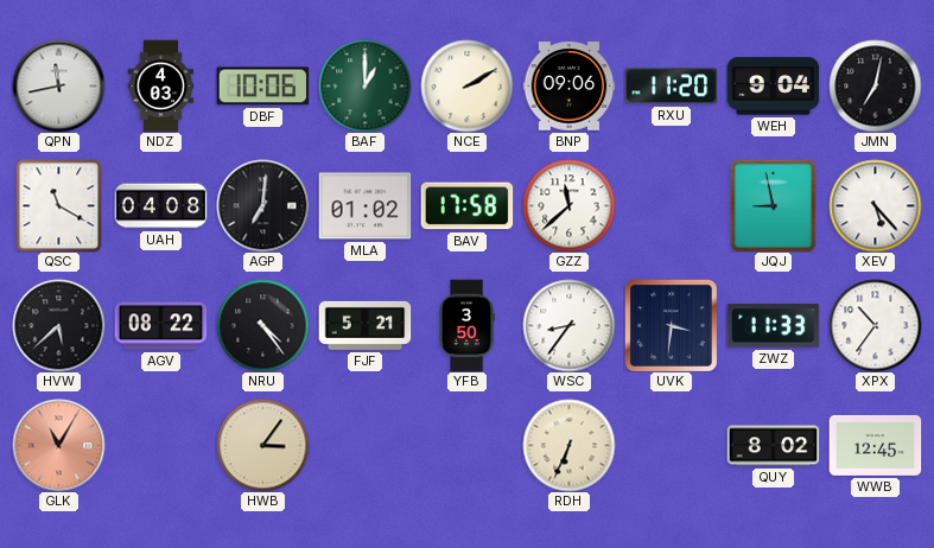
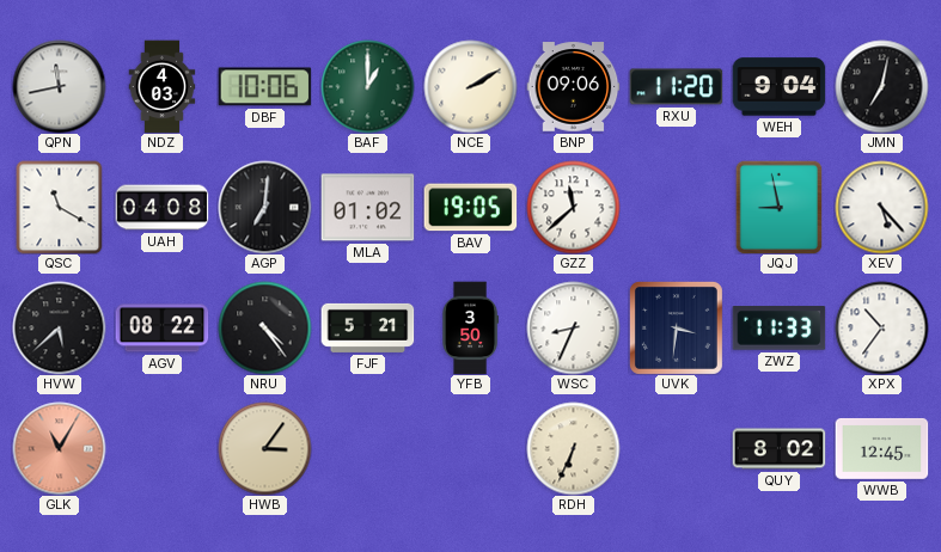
BAV: 17:58 -> 19:05 (470, 208)
WSC: 8:36 -> 8:34 (573, 327)
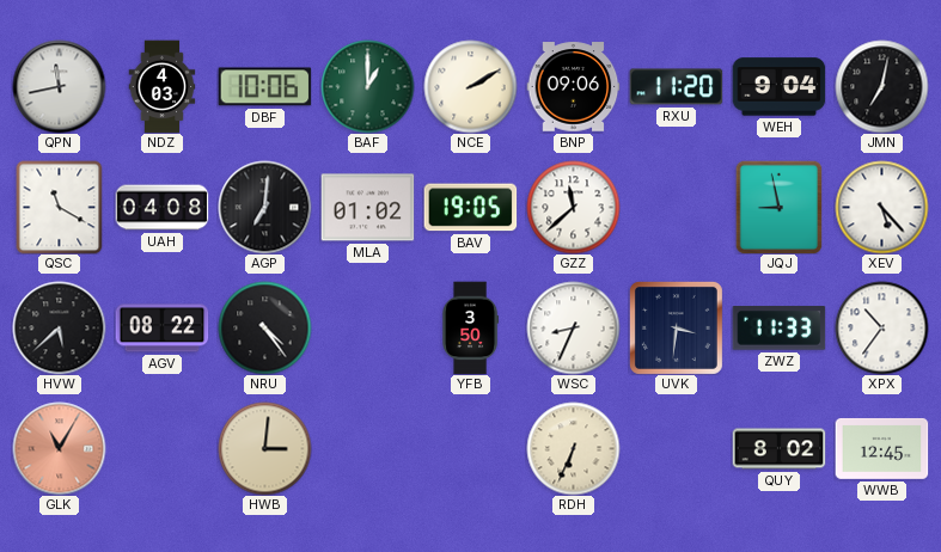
FJF: 5:21 -> none (367, 327)
HWB: 3:06 -> 3:01 (264, 448)
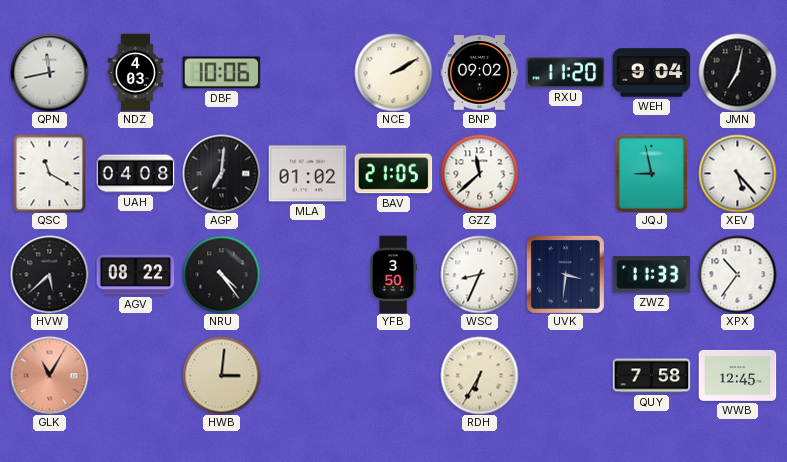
BAF: 1:00 -> none (367, 86)
BNP: 09:06 -> 09:02 (479, 73)
BAV: 19:05 -> 21:05 (393, 174)
RDH: 6:34 -> 6:35 (479, 375)
QUY: 8:02 -> 7:58 (651, 376)
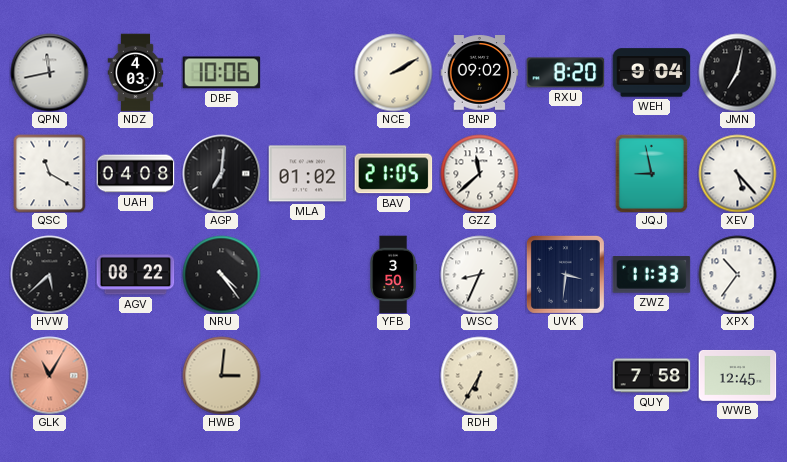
RXU: 11:20 -> 8:20 (565, 73)
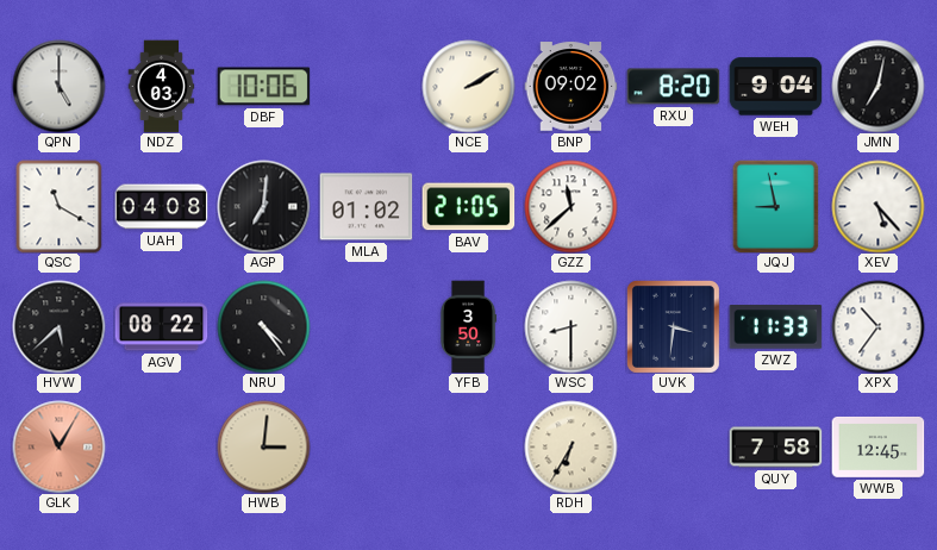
QPN: 11:43 -> 5:00 (58, 86)
WSC: 8:34 -> 8:30 (570, 326)
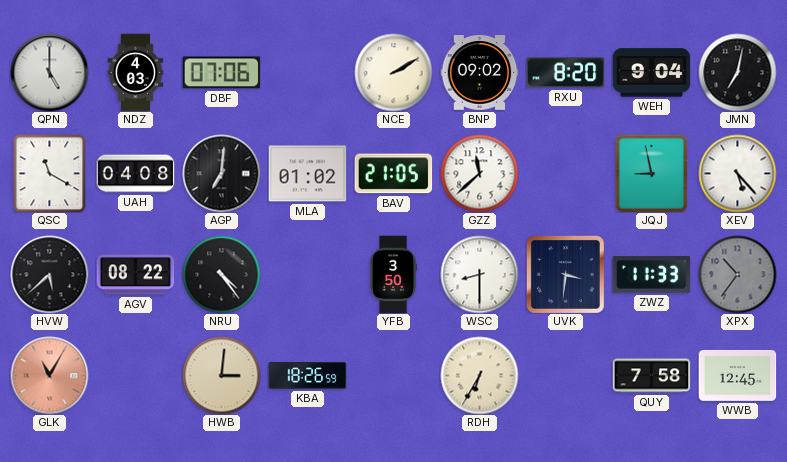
DBF: 10:06 -> 07:06 (221, 73)
XPX dial: white -> grey (737, 274)
KBA: none -> 18:26 (307, 376)
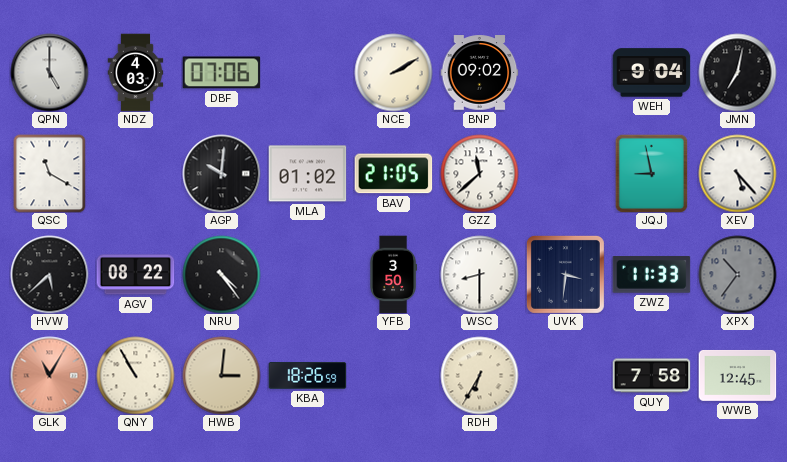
RXU: 8:20 -> none (565, 73)
UAH: 04:08 -> none (135, 174)
AGP: 7:01 -> 10:01 (221, 173)
QNY: none -> 10:55 (135, 375)
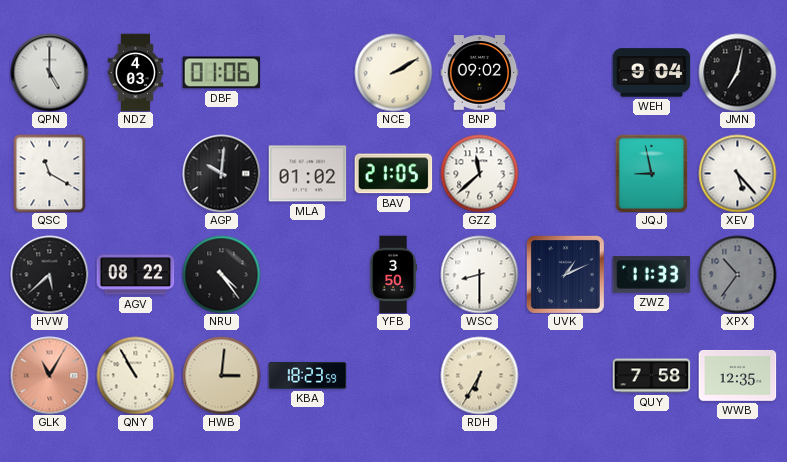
DBF: 07:06 -> 01:06 (221, 73)
UVK: 3:31 -> 1:11 (565, 274)
KBA: 18:26 -> 18:23 (307, 376)
WWB: 12:45 -> 12:35 (737, 376)
